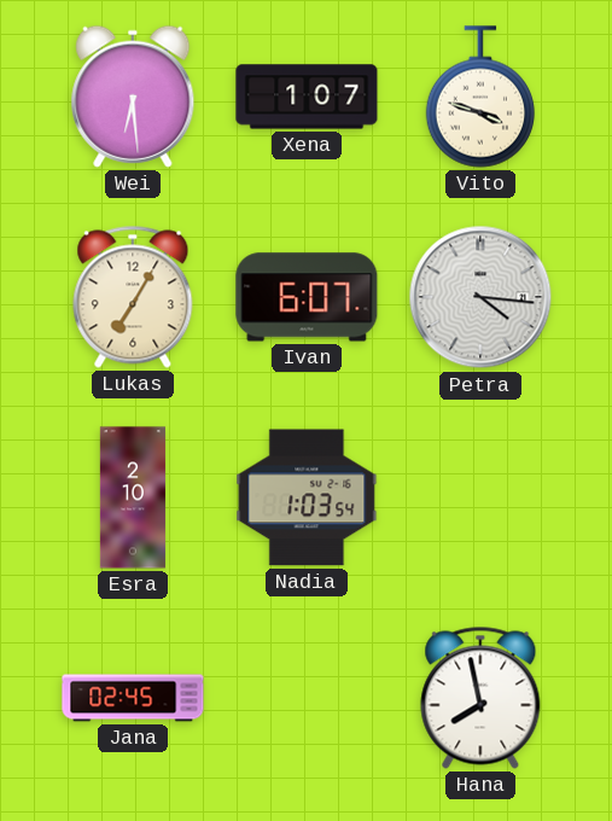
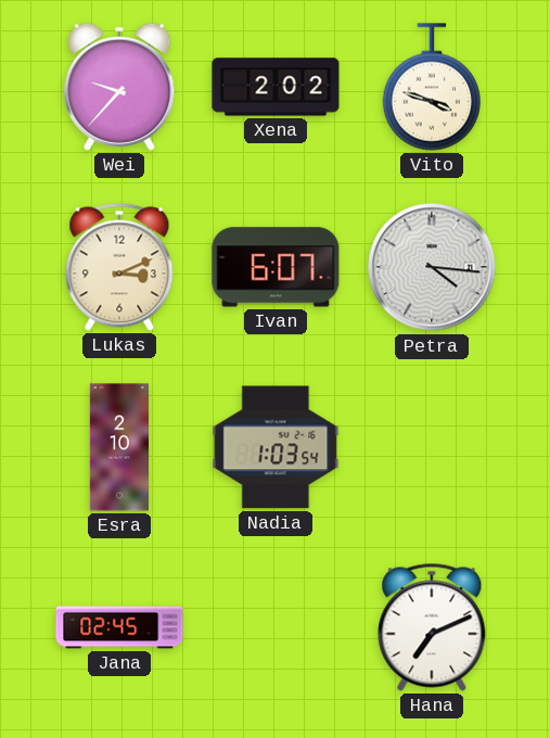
Wei: 6:29 -> 9:37 (119, 87)
Xena: 1:07 -> 2:02 (276, 87)
Lukas: 7:05 -> 3:11 (119, 267)
Hana: 7:58 -> 7:11 (432, 627)
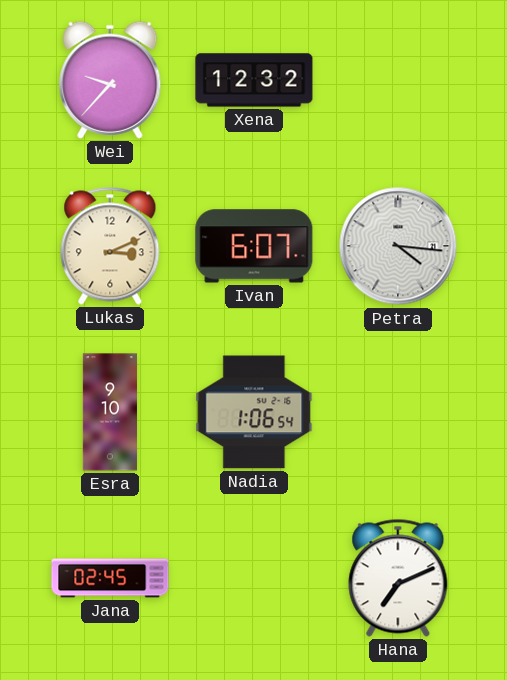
Xena: 2:02 -> 12:32 (254, 80)
Vito: 3:48 -> none (431, 87)
Esra: 2:10 -> 9:10 (110, 412)
Nadia: 1:03 -> 1:06 (254, 412)
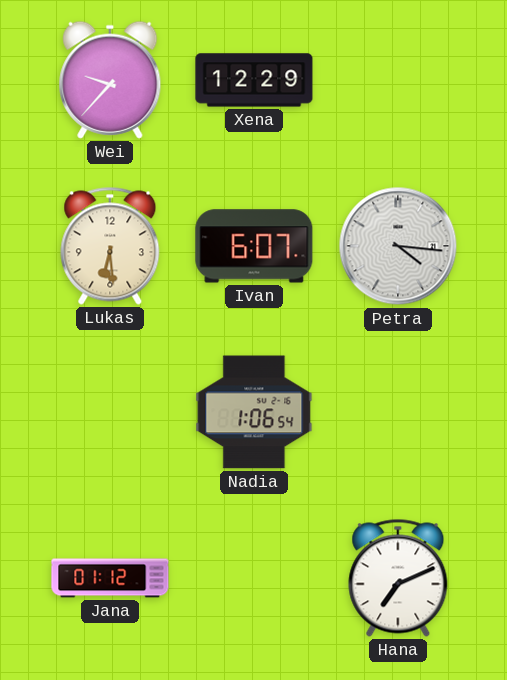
Xena: 12:32 -> 12:29 (254, 80)
Lukas: 3:11 -> 6:29 (110, 246)
Esra: 9:10 -> none (110, 412)
Jana: 02:45 -> 01:12 (110, 578)
